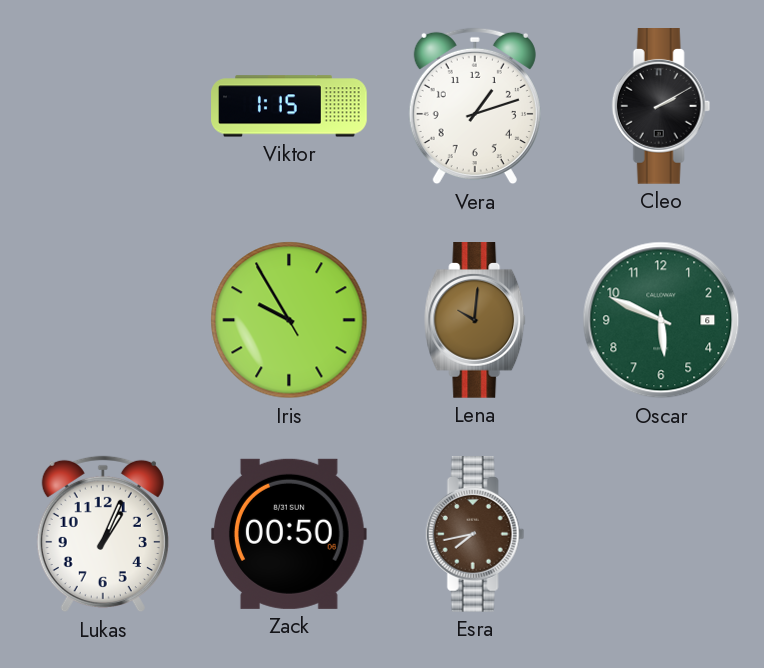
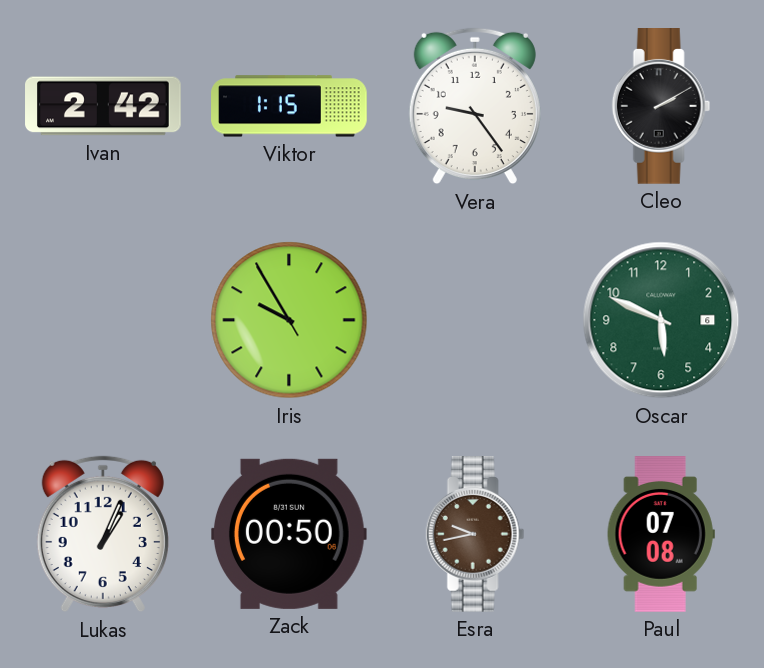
Ivan: none -> 2:42 (103, 106)
Vera: 1:12 -> 9:24 (475, 106)
Lena: 10:01 -> none (476, 321)
Esra: 7:43 -> 9:43 (475, 535)
Paul: none -> 07:08 (661, 534)
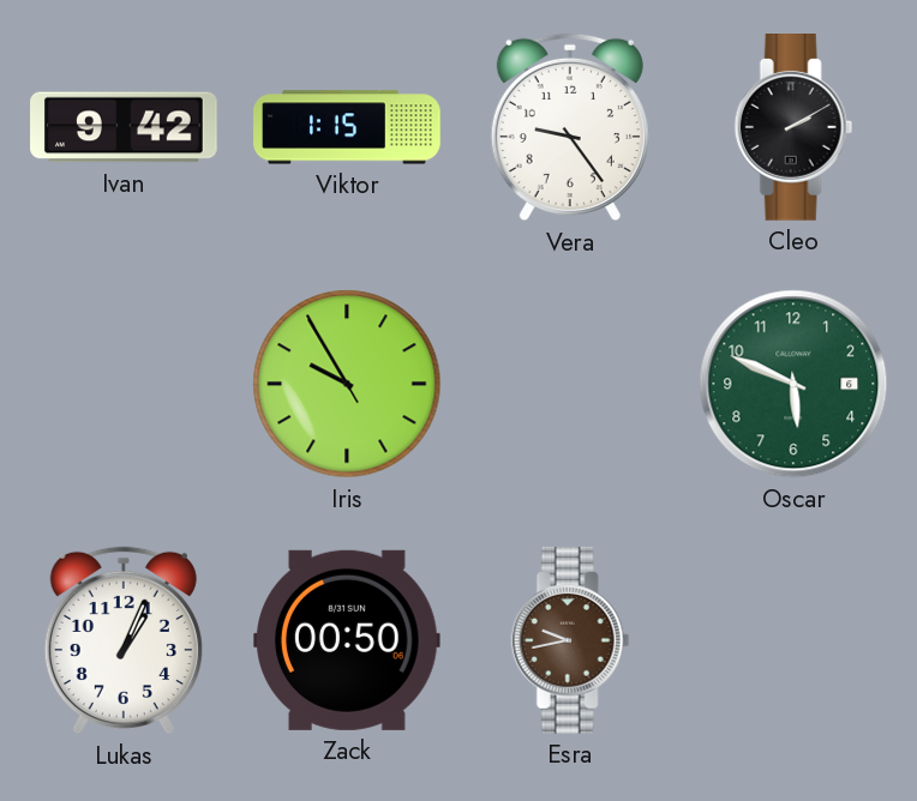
Ivan: 2:42 -> 9:42 (124, 127)
Paul: 07:08 -> none (661, 534)
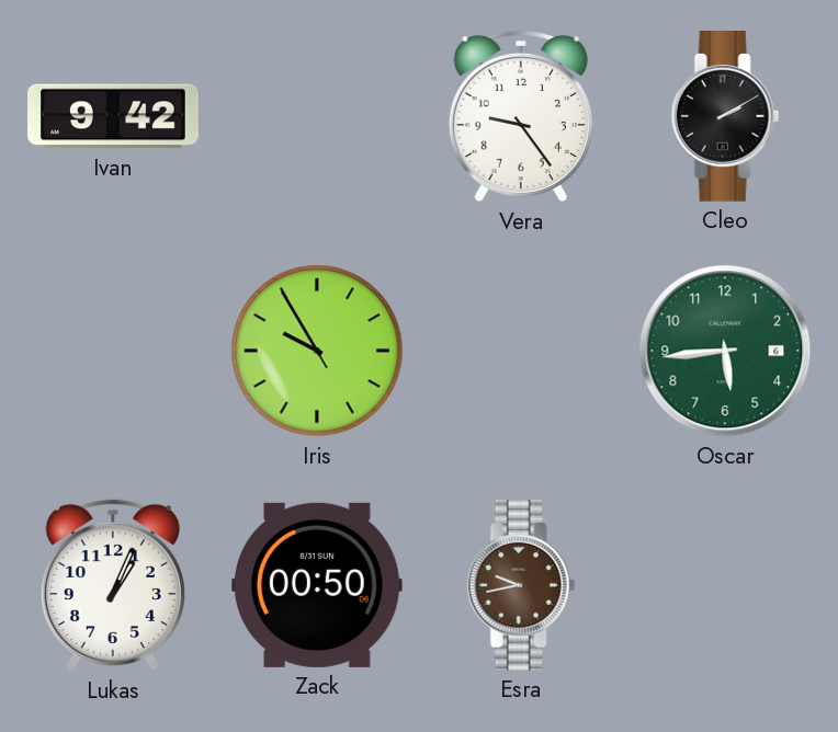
Viktor: 1:15 -> none (347, 127)
Oscar: 5:49 -> 5:44 (725, 351)
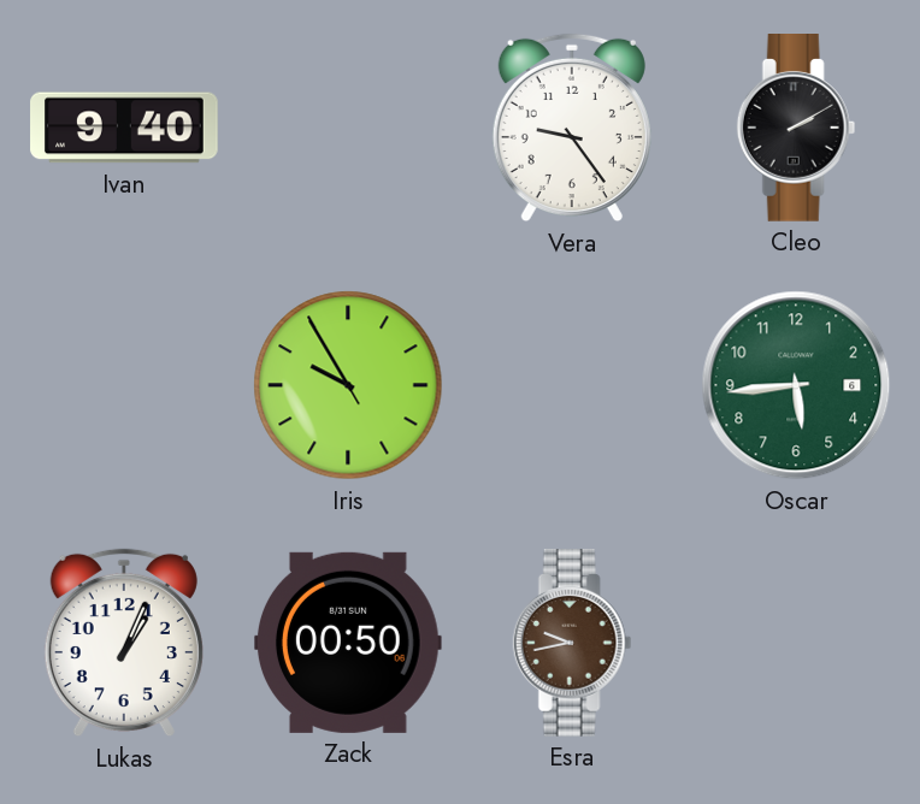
Ivan: 9:42 -> 9:40 (124, 128)
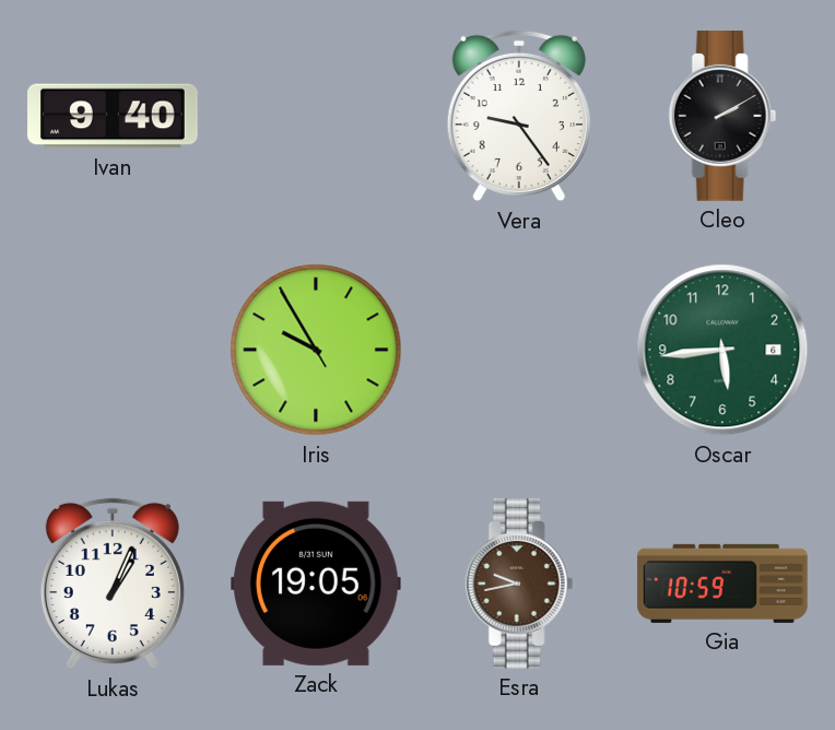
Zack: 00:50 -> 19:05 (317, 584)
Gia: none -> 10:59 (722, 584)
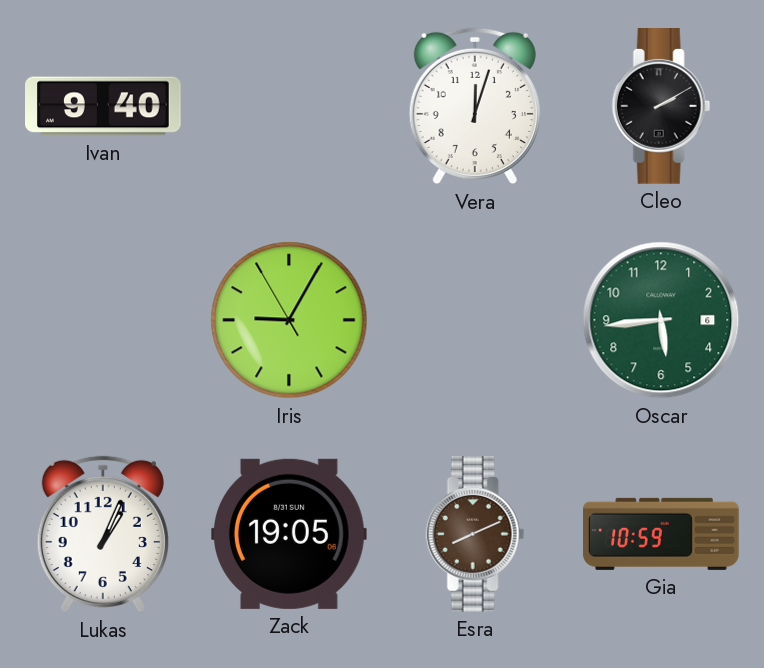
Vera: 9:24 -> 12:03 (475, 106)
Iris: 9:54 -> 9:04 (289, 320)
Esra: 9:43 -> 8:11 (475, 535)
